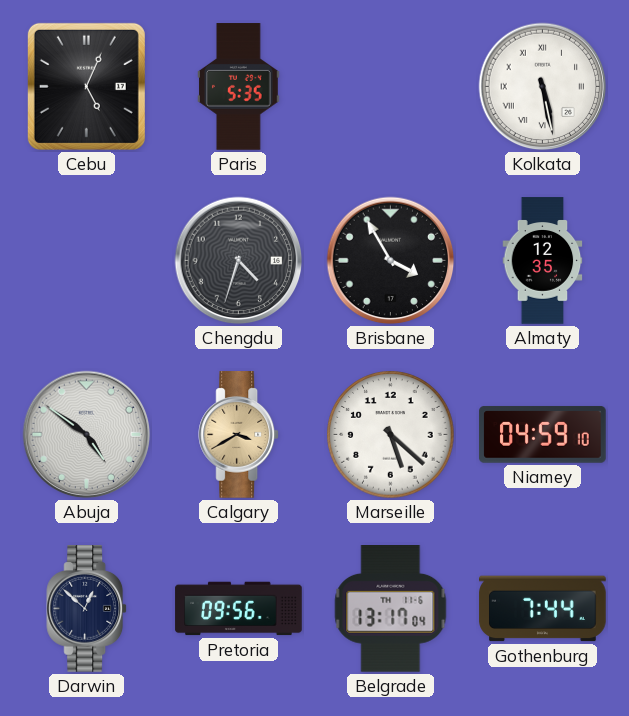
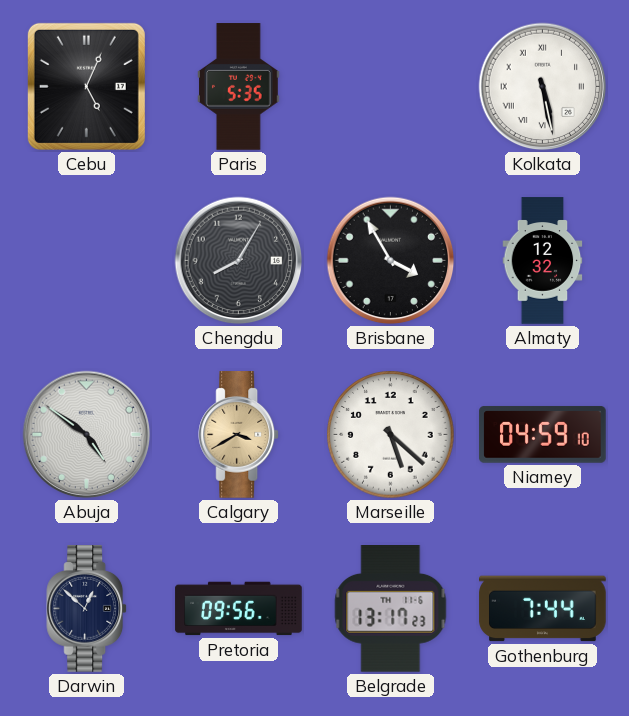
Chengdu: 4:33 -> 8:05 (239, 261)
Almaty: 12:35 -> 12:32 (543, 261)
Belgrade: 13:17:04 -> 13:17:23 (391, 609)
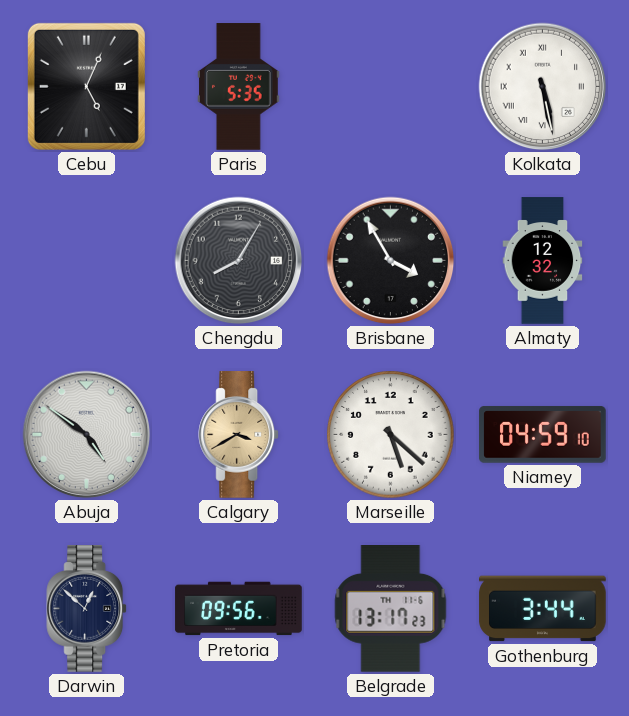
Gothenburg: 7:44 -> 3:44 (543, 609)
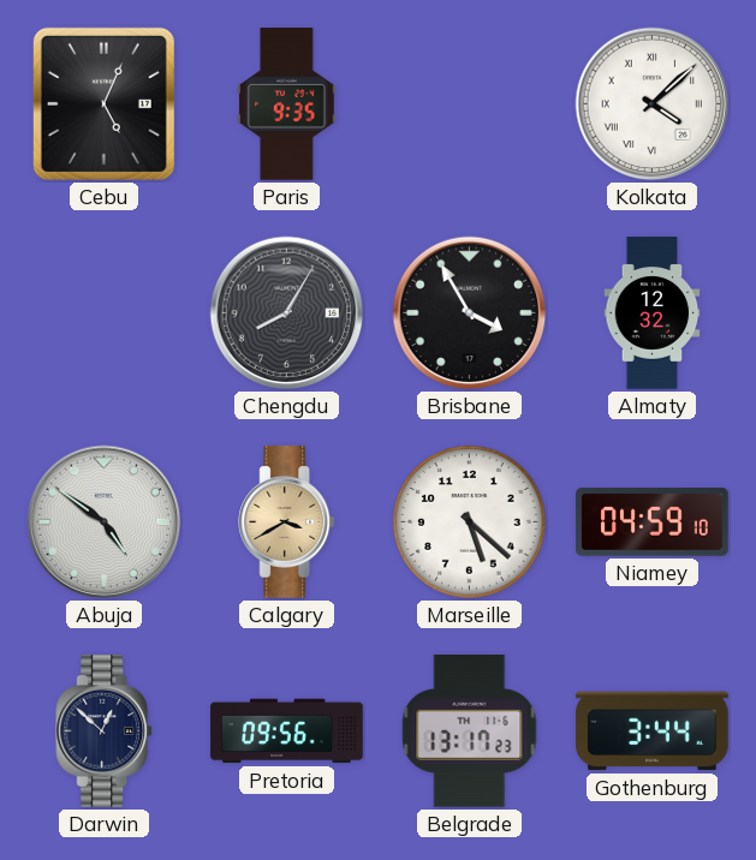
Paris: 5:35 -> 9:35 (287, 104)
Kolkata: 5:28 -> 4:08 (653, 104)
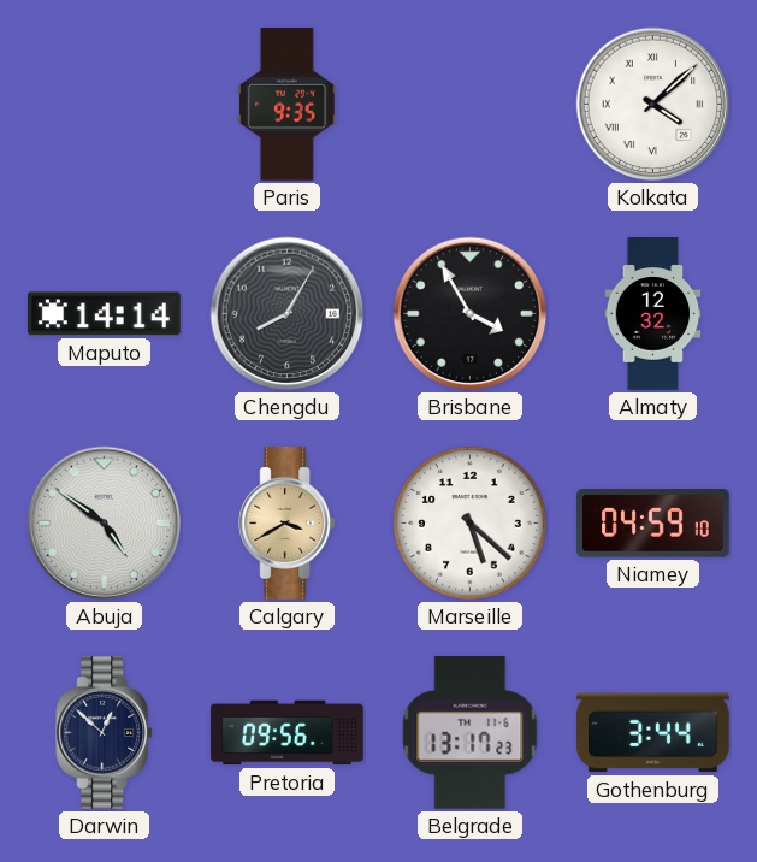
Cebu: 5:04 -> none (103, 103)
Maputo: none -> 14:14 (105, 314)
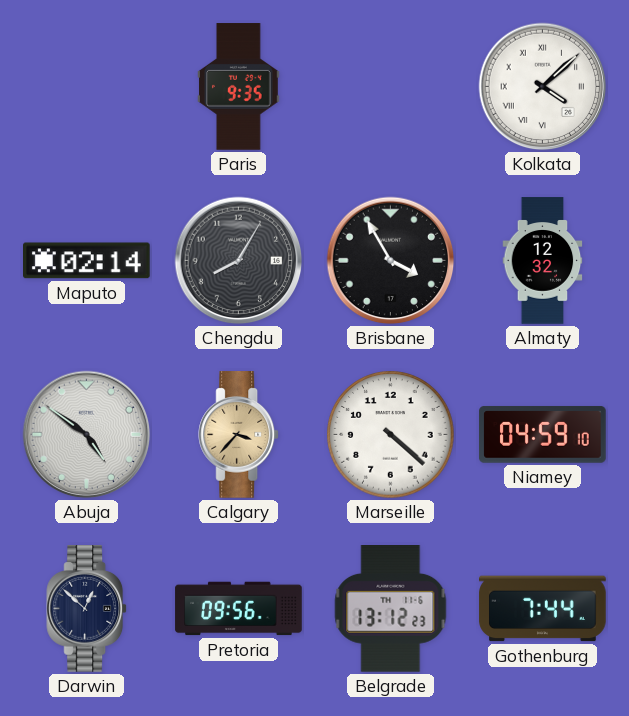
Maputo: 14:14 -> 02:14 (87, 261)
Calgary: 3:40 -> 3:37 (239, 435)
Marseille: 5:22 -> 4:22 (391, 435)
Belgrade: 13:17 -> 13:12 (391, 609)
Gothenburg: 3:44 -> 7:44 (543, 609)
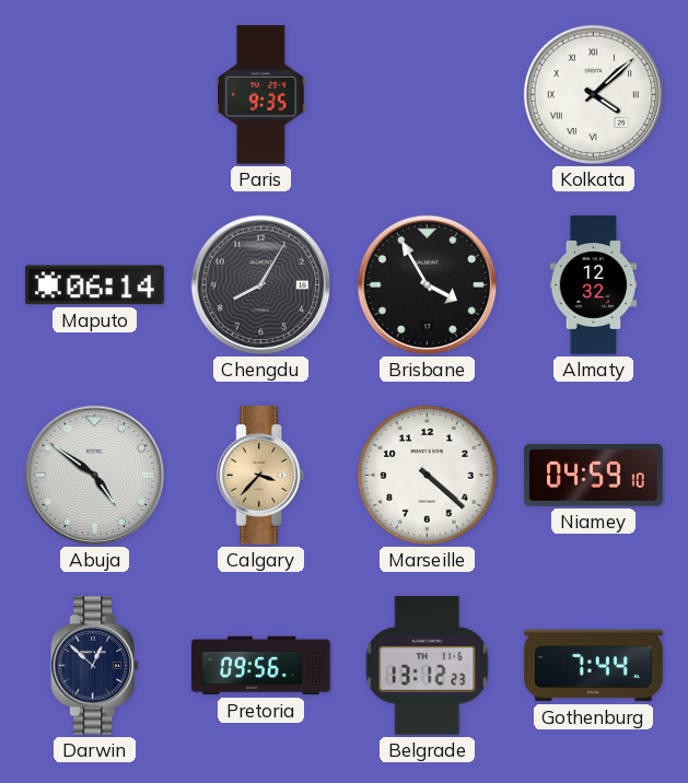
Maputo: 02:14 -> 06:14 (95, 285)
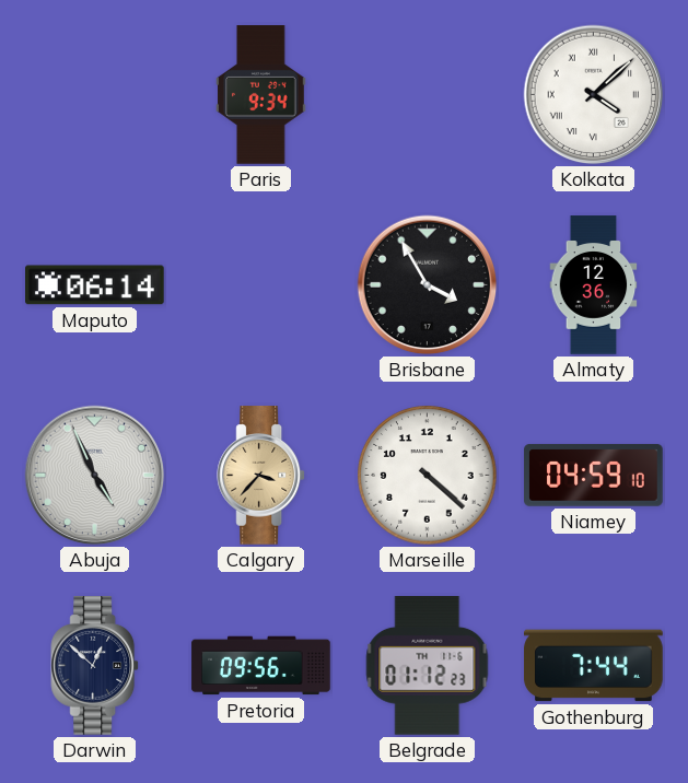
Paris: 9:35 -> 9:34 (261, 95)
Chengdu: 8:05 -> none (261, 285)
Almaty: 12:32 -> 12:36 (594, 285)
Abuja: 4:51 -> 4:56 (95, 476)
Belgrade: 13:12 -> 01:12 (428, 666)
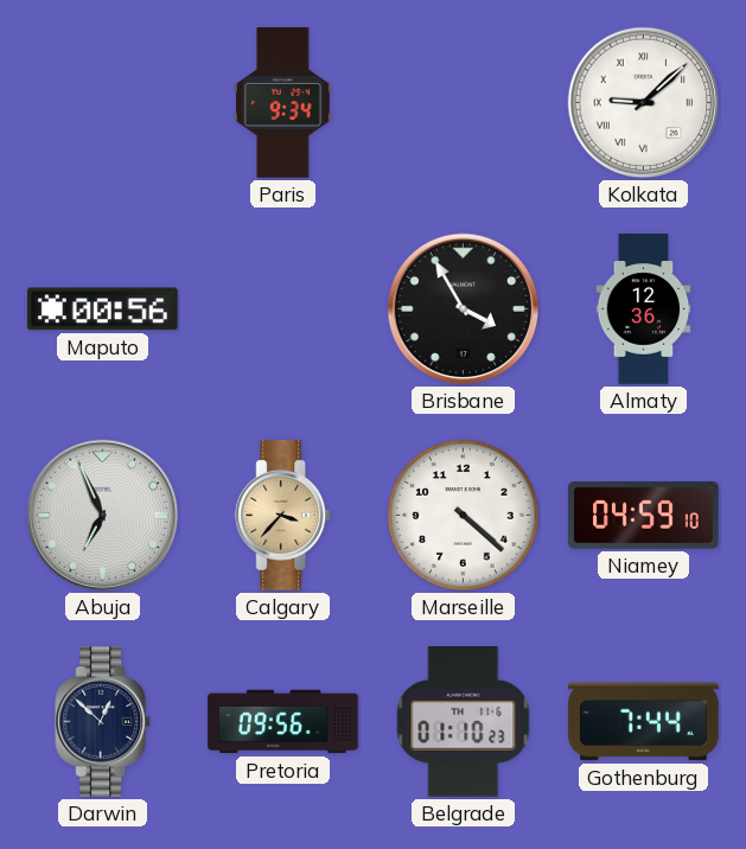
Kolkata: 4:08 -> 9:08 (644, 103)
Maputo: 06:14 -> 00:56 (103, 309)
Abuja: 4:56 -> 6:56 (103, 516)
Belgrade: 01:12 -> 01:10 (464, 722)
